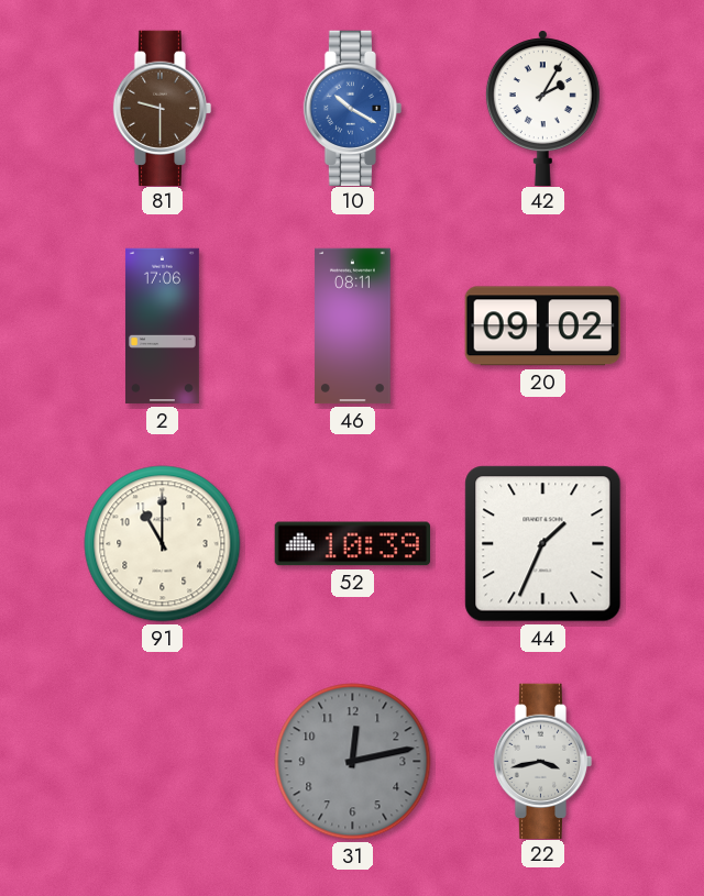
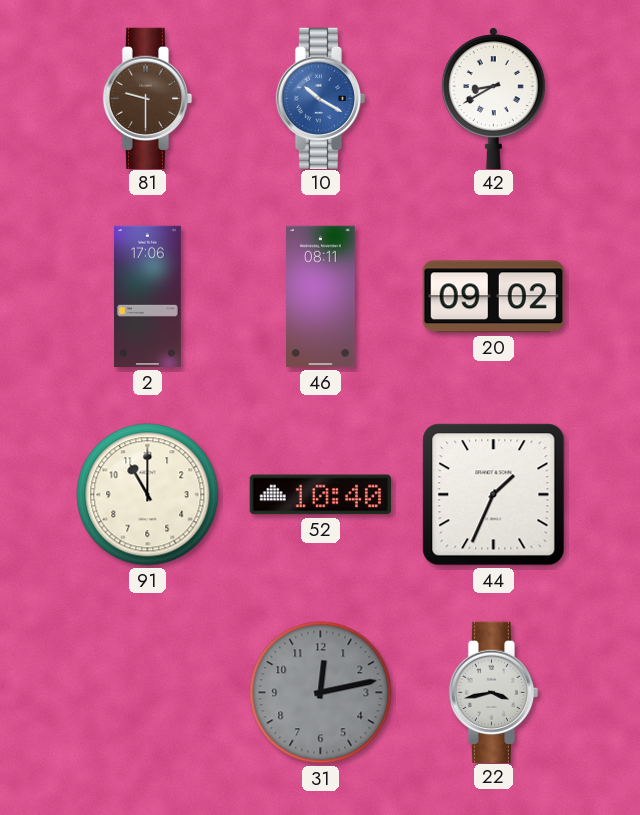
42: 2:05 -> 8:40 (493, 98)
52: 10:39 -> 10:40 (320, 495)
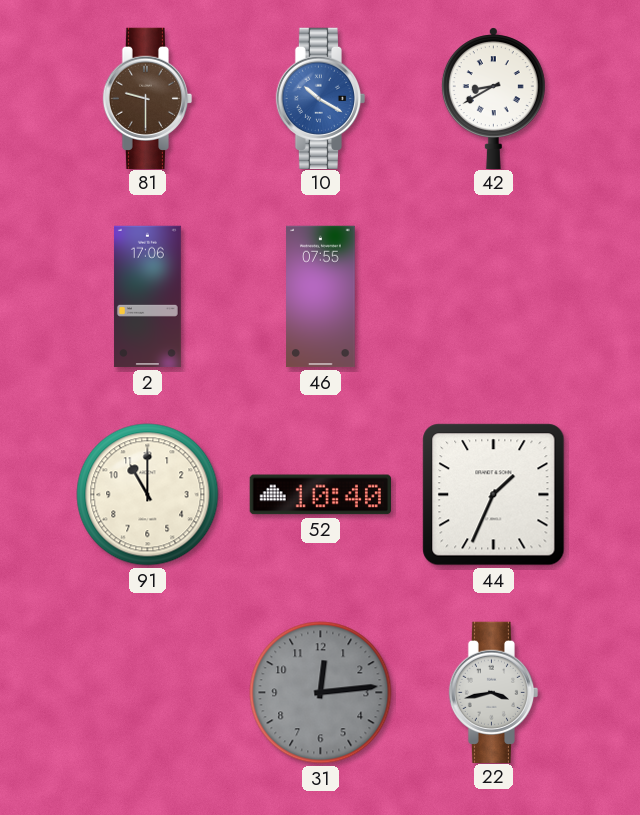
46: 08:11 -> 07:55 (321, 297)
20: 09:02 -> none (493, 297)
31: 12:13 -> 12:14 (321, 693)
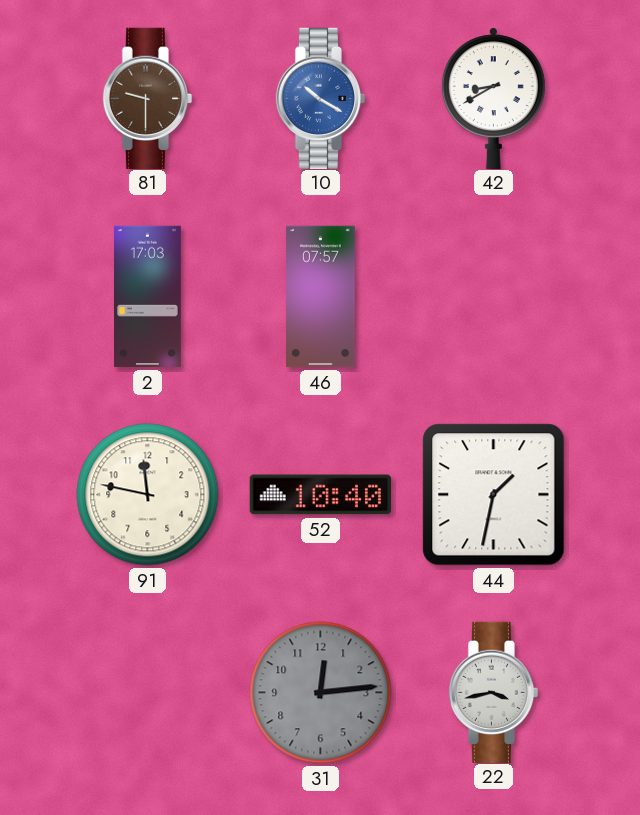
2: 17:06 -> 17:03 (147, 297)
46: 07:55 -> 07:57 (321, 297)
91: 11:00 -> 11:47 (148, 495)
44: 1:34 -> 1:32 (494, 495)
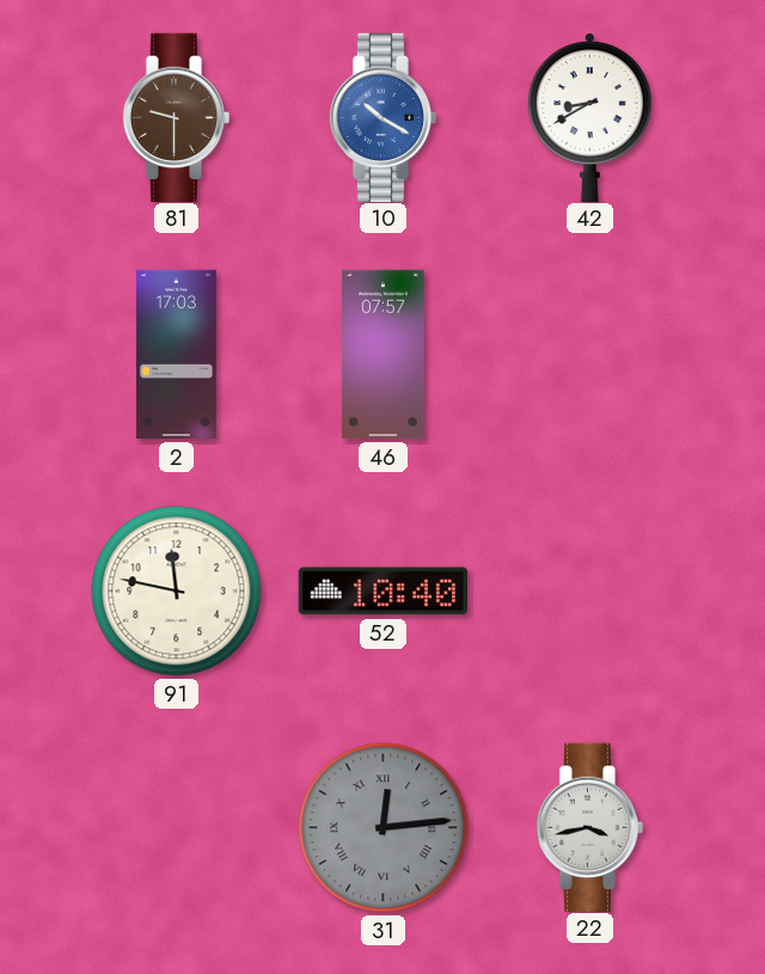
44: 1:32 -> none (494, 495)
31 numerals: Arabic -> Roman (384, 828)
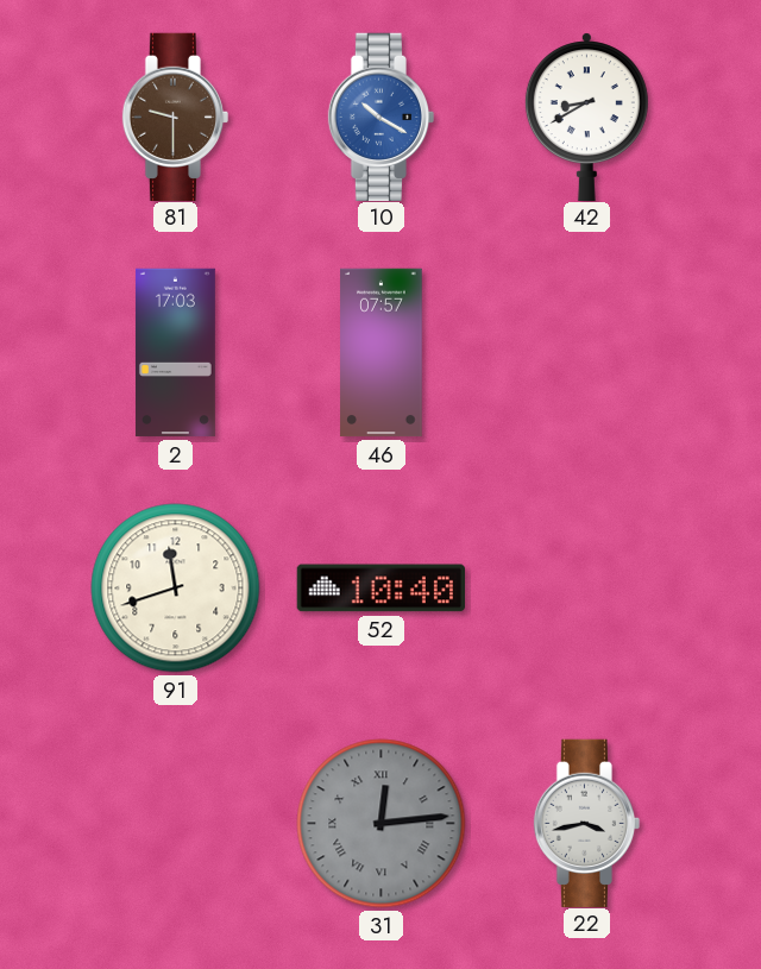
91: 11:47 -> 11:42 (176, 589)
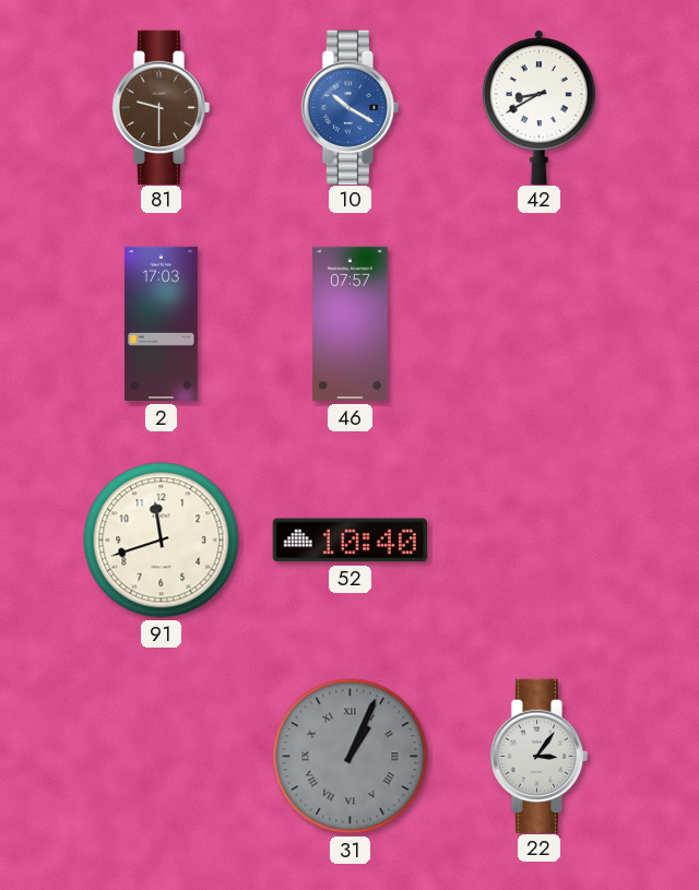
31: 12:14 -> 1:04 (351, 757)
22: 3:43 -> 3:06 (540, 756)
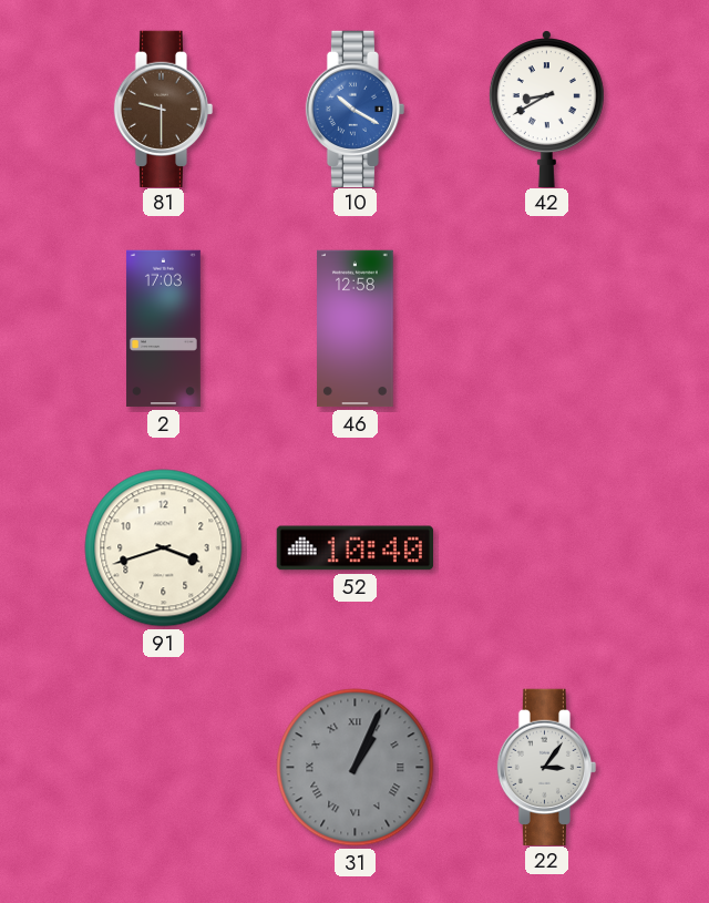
46: 07:57 -> 12:58 (356, 329)
91: 11:42 -> 3:42 (164, 548)
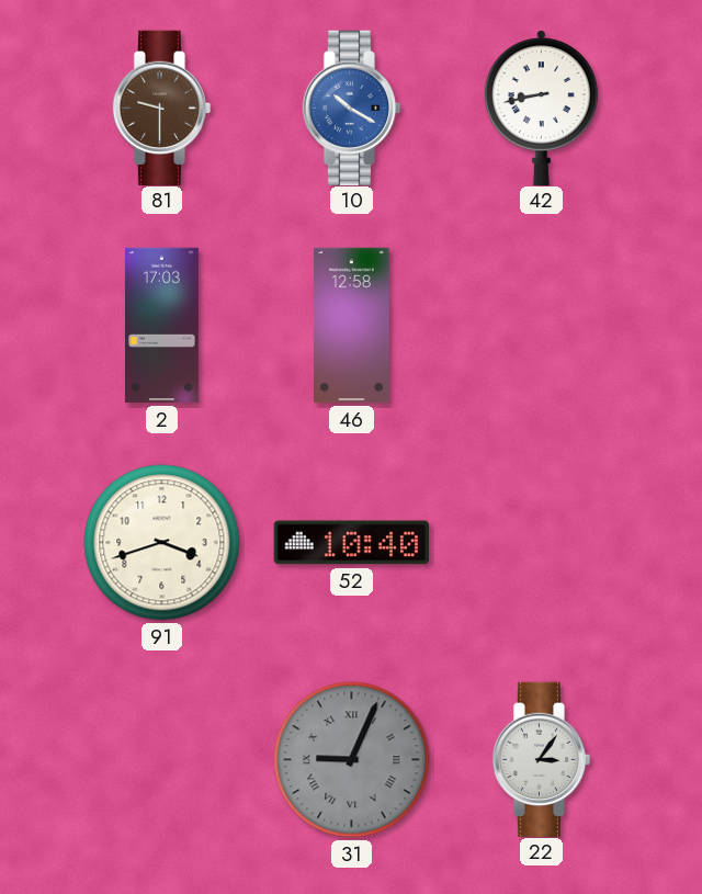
42: 8:40 -> 8:43 (541, 107)
31: 1:04 -> 9:04 (352, 760)
